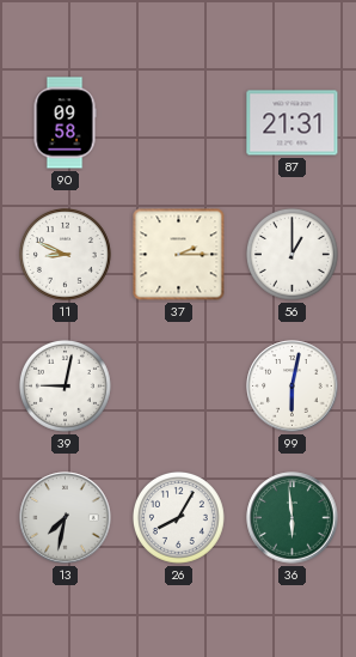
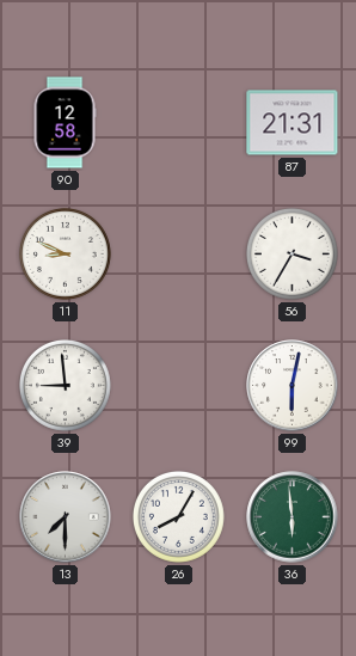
90: 09:58 -> 12:58 (65, 123)
37: 2:15 -> none (179, 255)
56: 1:00 -> 3:35 (291, 253)
39: 9:02 -> 8:59 (65, 385)
13: 7:32 -> 7:30 (66, 517)
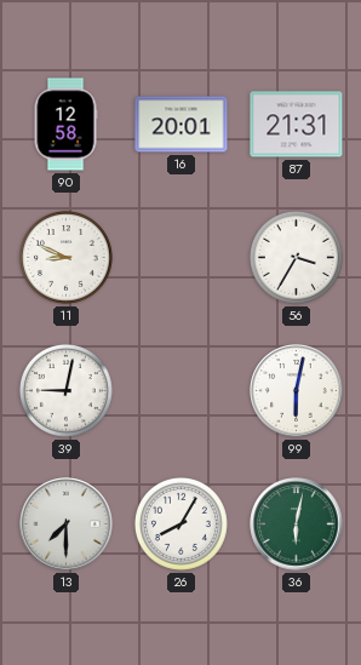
16: none -> 20:01 (182, 125)
39: 8:59 -> 9:02 (65, 390)
36: 5:59 -> 6:02 (297, 524)
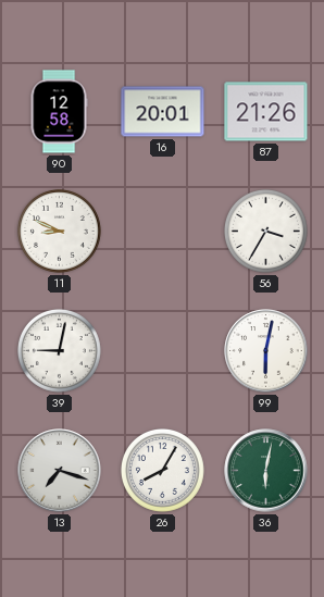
87: 21:31 -> 21:26 (266, 112)
13: 7:30 -> 7:18 (60, 471)
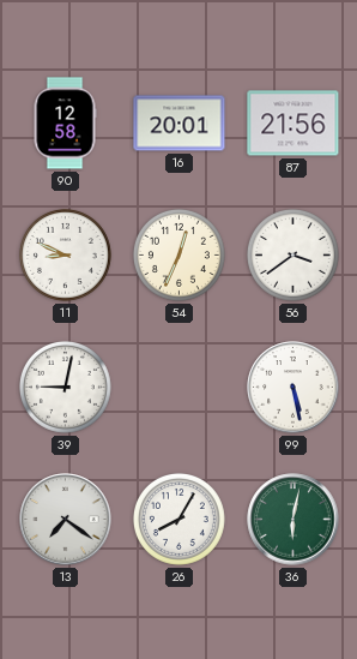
87: 21:26 -> 21:56 (294, 124)
54: none -> 12:34 (179, 254)
56: 3:35 -> 3:39 (292, 254)
99: 6:02 -> 5:28 (294, 388)
13: 7:18 -> 7:21 (66, 520)
